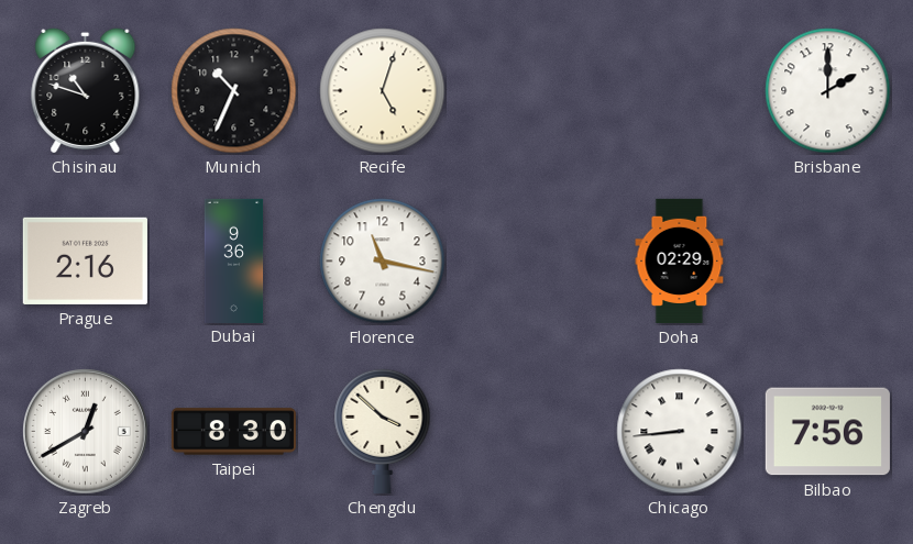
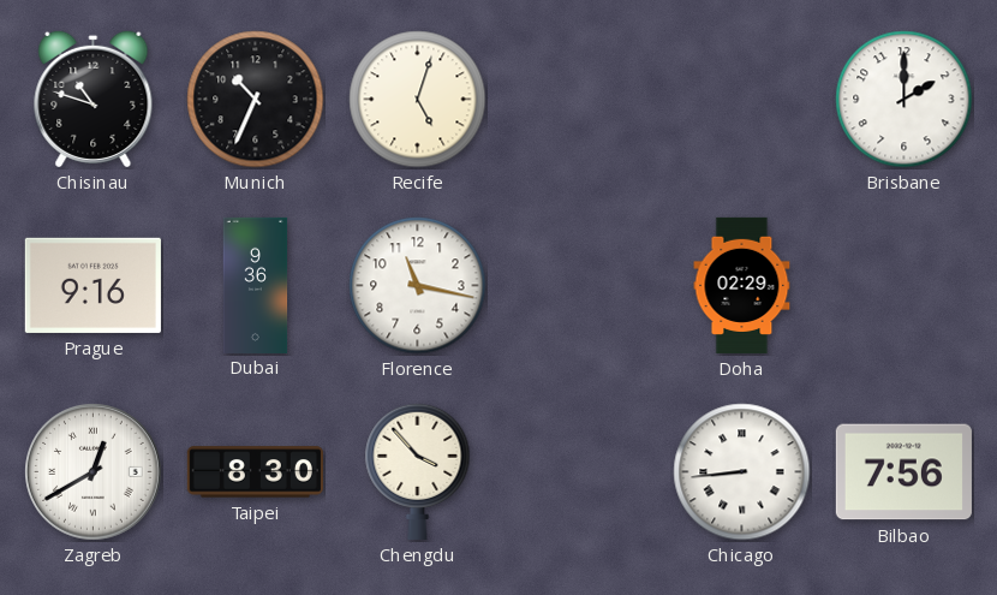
Prague: 2:16 -> 9:16 (92, 285)
Chengdu: 3:52 -> 3:53 (418, 471)
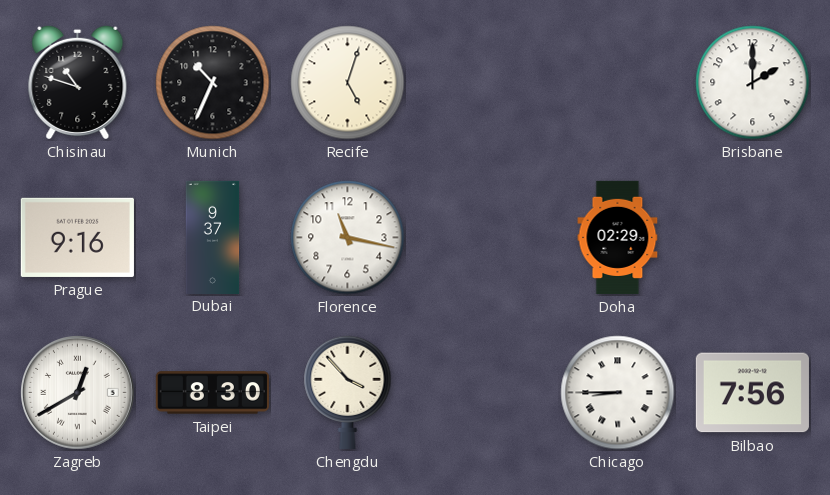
Dubai: 9:36 -> 9:37 (213, 237)
Chicago: 8:44 -> 8:45 (618, 393)
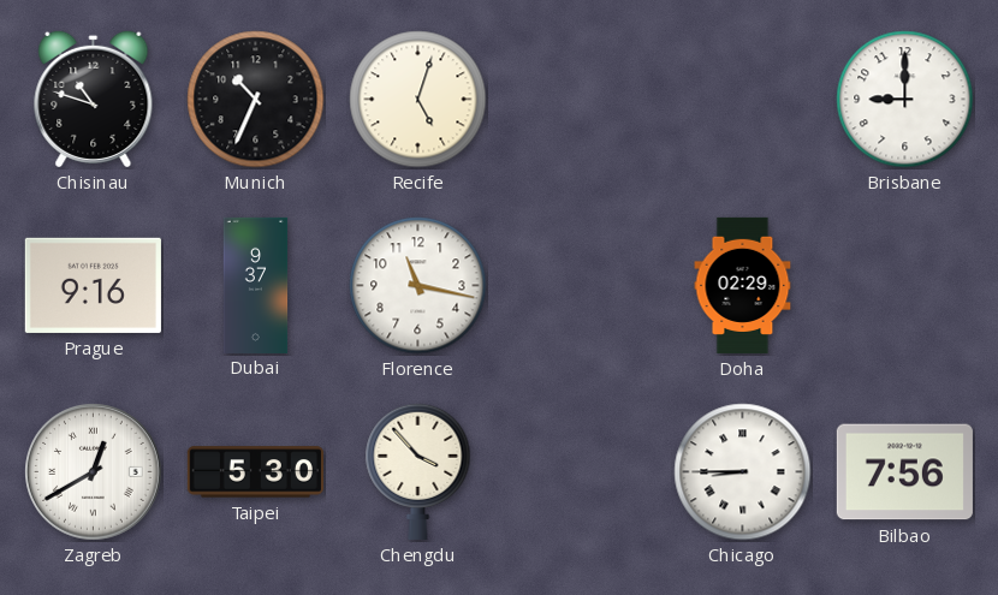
Brisbane: 2:00 -> 9:00 (905, 100)
Taipei: 8:30 -> 5:30 (255, 472)
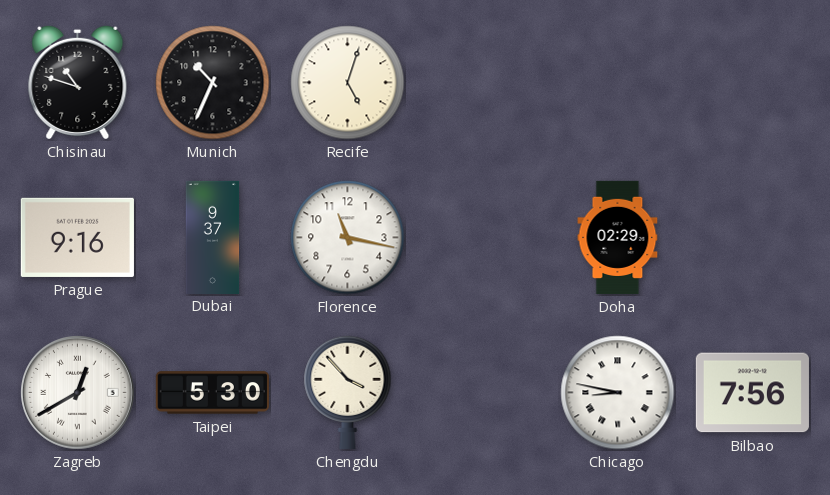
Brisbane: 9:00 -> none (905, 100)
Chicago: 8:45 -> 8:47 (618, 393)
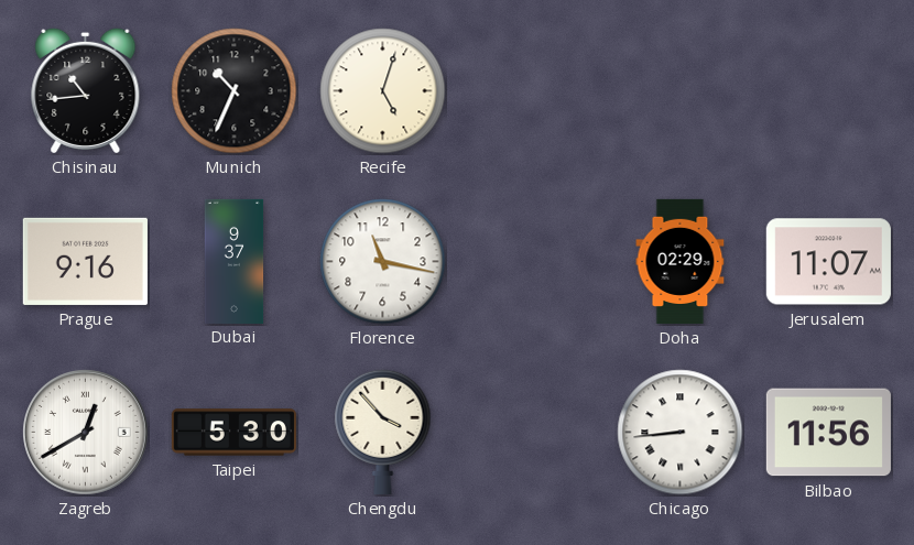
Chisinau: 10:48 -> 10:44 (86, 90)
Jerusalem: none -> 11:07 (828, 262)
Chicago: 8:47 -> 8:44 (681, 433)
Bilbao: 7:56 -> 11:56 (828, 433)
